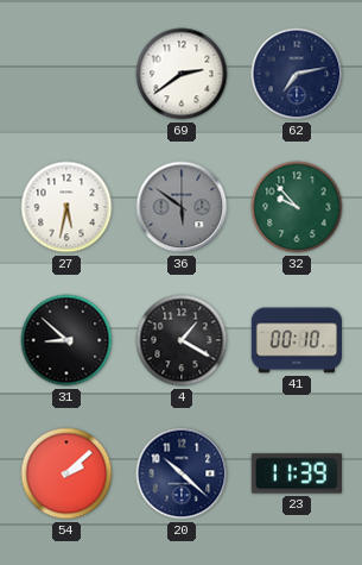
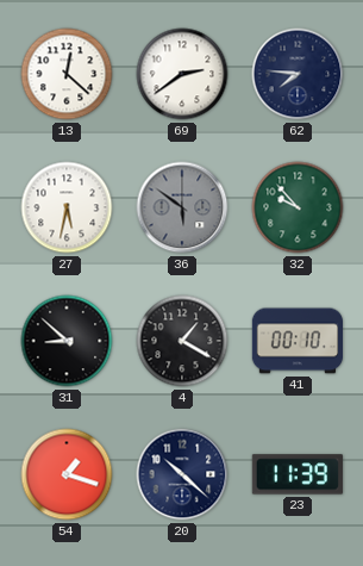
13: none -> 12:22 (67, 74)
62: 7:13 -> 7:46 (298, 74)
54: 2:08 -> 1:18 (67, 474)
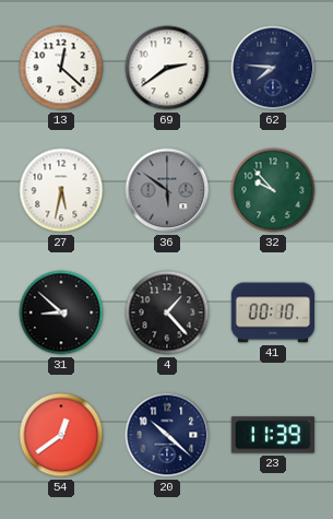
4: 1:20 -> 1:23 (167, 312)
54: 1:18 -> 12:39 (61, 435)
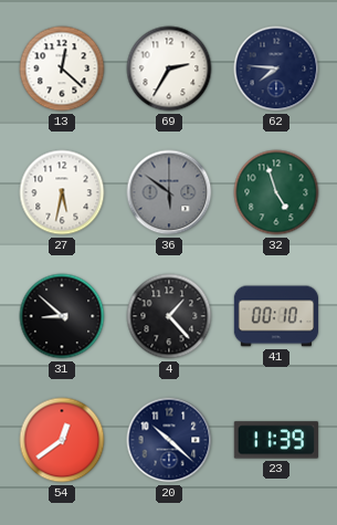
69: 2:39 -> 2:35 (169, 69)
32: 9:53 -> 4:57 (276, 192)
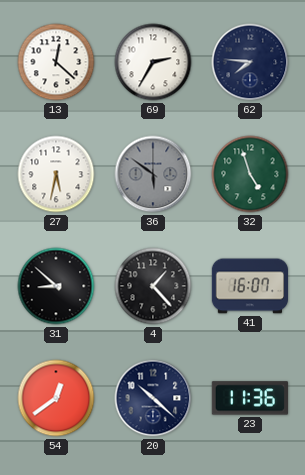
41: 00:10 -> 16:07 (249, 286)
23: 11:39 -> 11:36 (250, 398)
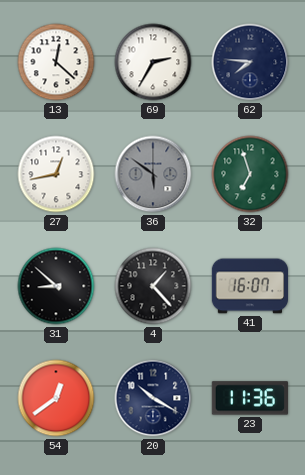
27: 5:32 -> 12:43 (56, 174)
32: 4:57 -> 6:57 (250, 174)
20: 10:22 -> 10:20 (153, 398)
